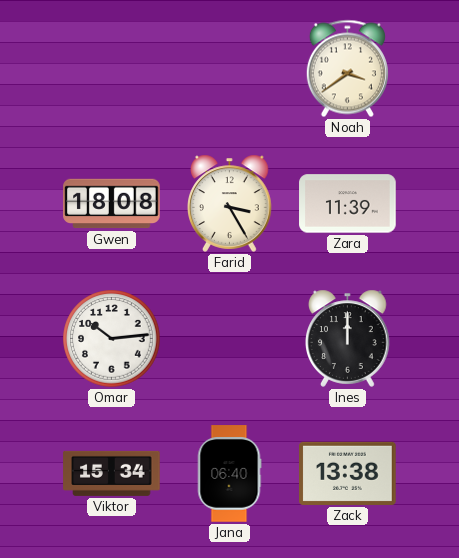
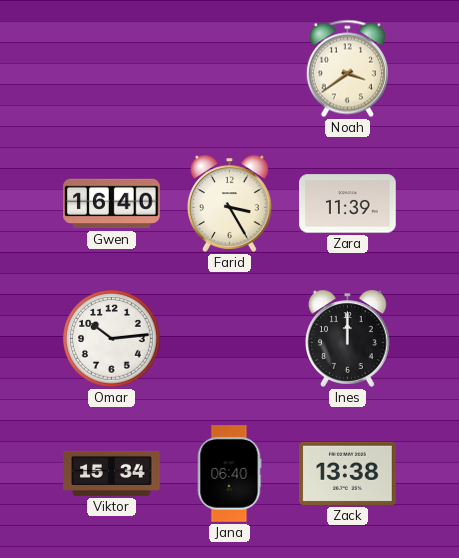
Gwen: 18:08 -> 16:40 (112, 204)
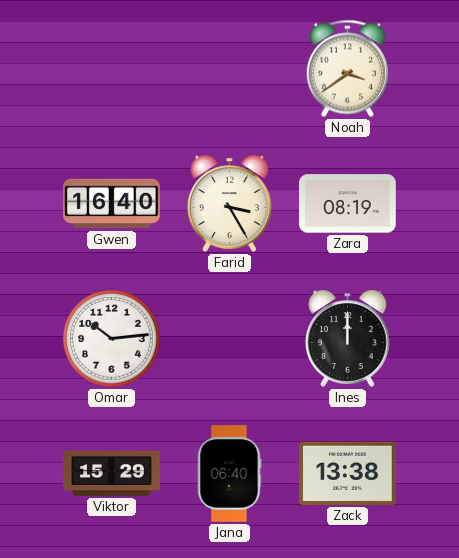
Zara: 11:39 -> 08:19 (348, 204)
Viktor: 15:34 -> 15:29 (112, 473)
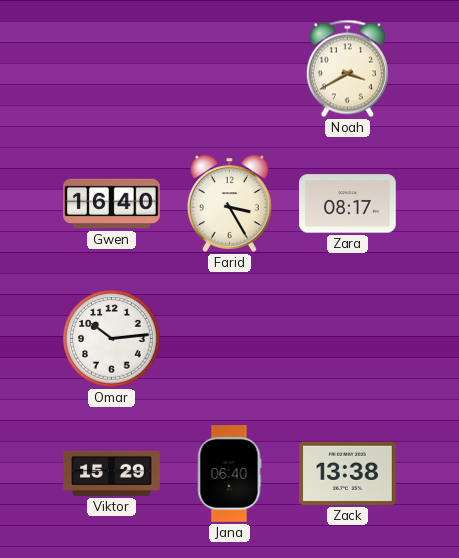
Noah: 3:39 -> 3:40 (347, 69)
Zara: 08:19 -> 08:17 (348, 204)
Ines: 12:00 -> none (348, 338)
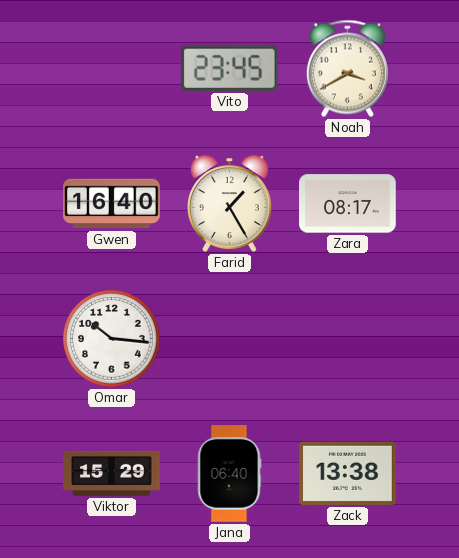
Vito: none -> 23:45 (229, 68)
Farid: 3:25 -> 1:25 (230, 203)
Omar: 10:14 -> 10:16 (112, 339)
